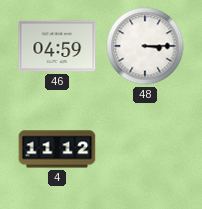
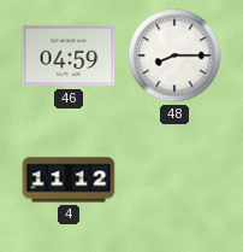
48: 3:15 -> 8:15 (174, 55)
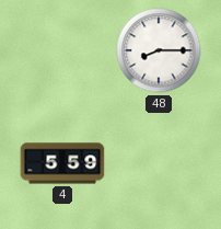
46: 04:59 -> none (69, 55)
4: 11:12 -> 5:59 (62, 163)
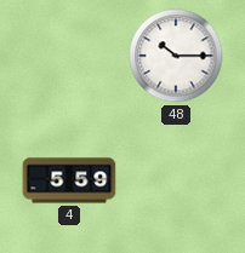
48: 8:15 -> 10:15 (176, 56)
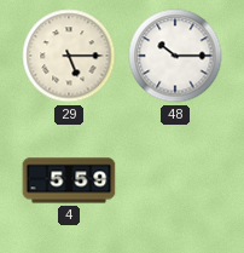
29: none -> 5:15 (69, 56)
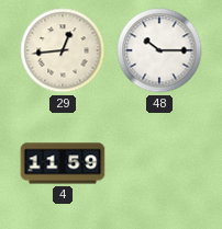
29: 5:15 -> 12:44 (63, 50)
4: 5:59 -> 11:59 (63, 163)
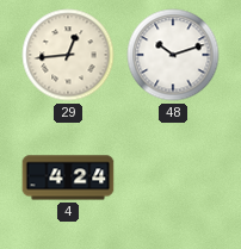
48: 10:15 -> 10:12 (173, 55)
4: 11:59 -> 4:24 (68, 178)
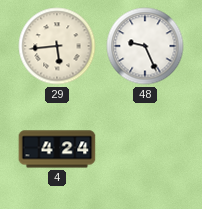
29: 12:44 -> 5:44 (57, 46)
48: 10:12 -> 9:26 (145, 46)
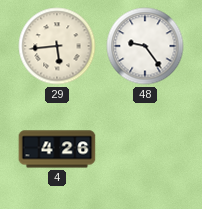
48: 9:26 -> 9:24 (145, 46)
4: 4:24 -> 4:26 (57, 149)
